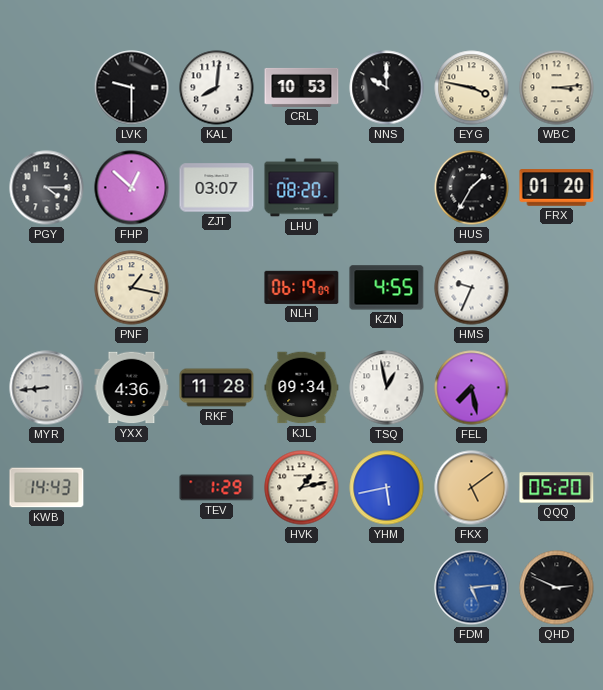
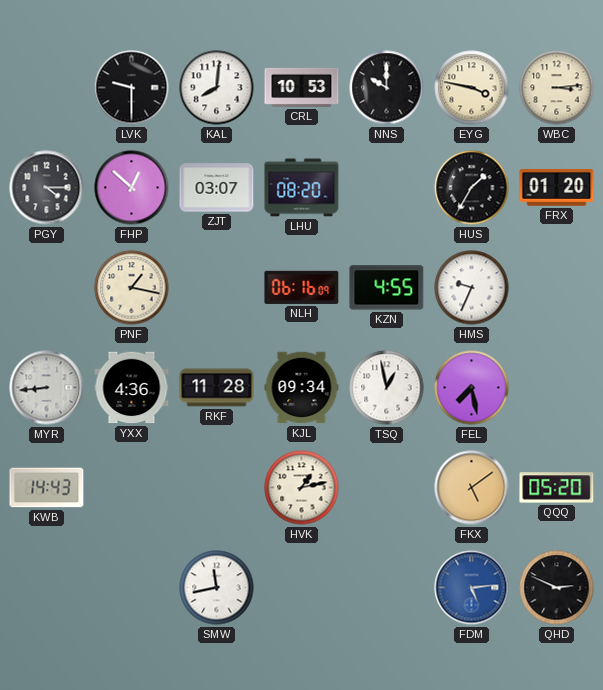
NLH: 06:19 -> 06:16 (302, 287)
TEV: 1:29 -> none (217, 488)
YHM: 5:43 -> none (387, 488)
SMW: none -> 11:43 (217, 588)
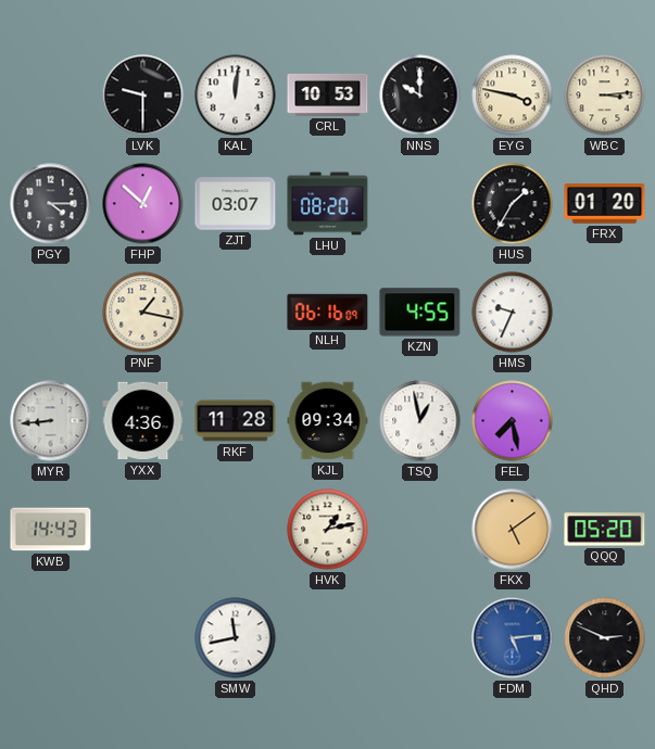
KAL: 8:01 -> 12:01 (236, 96)
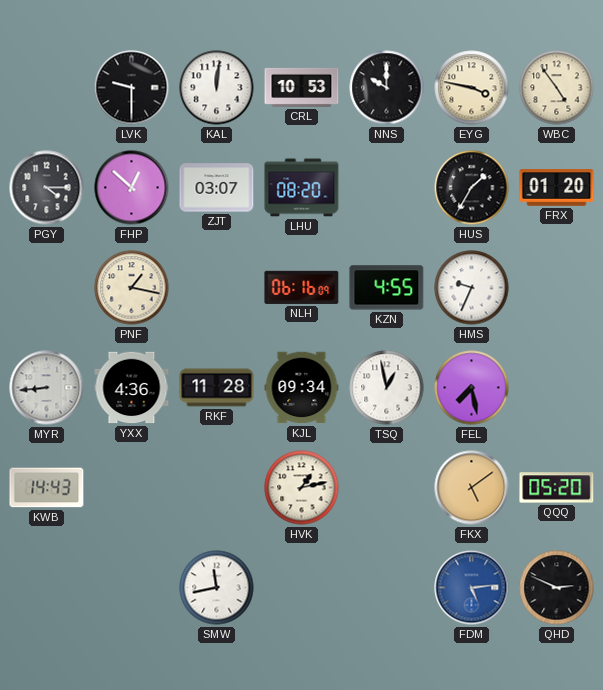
WBC: 3:14 -> 4:54 (557, 88)
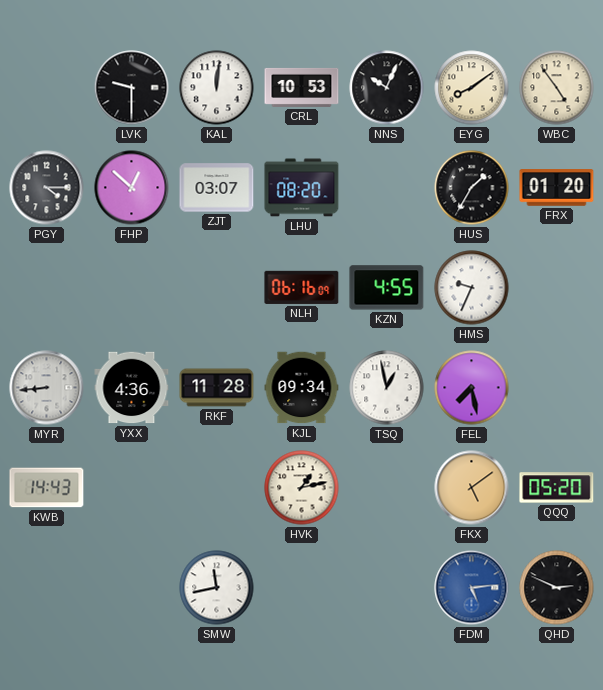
NNS: 10:00 -> 10:04 (387, 88)
EYG: 3:47 -> 8:09 (472, 88)
PNF: 1:17 -> none (132, 288)
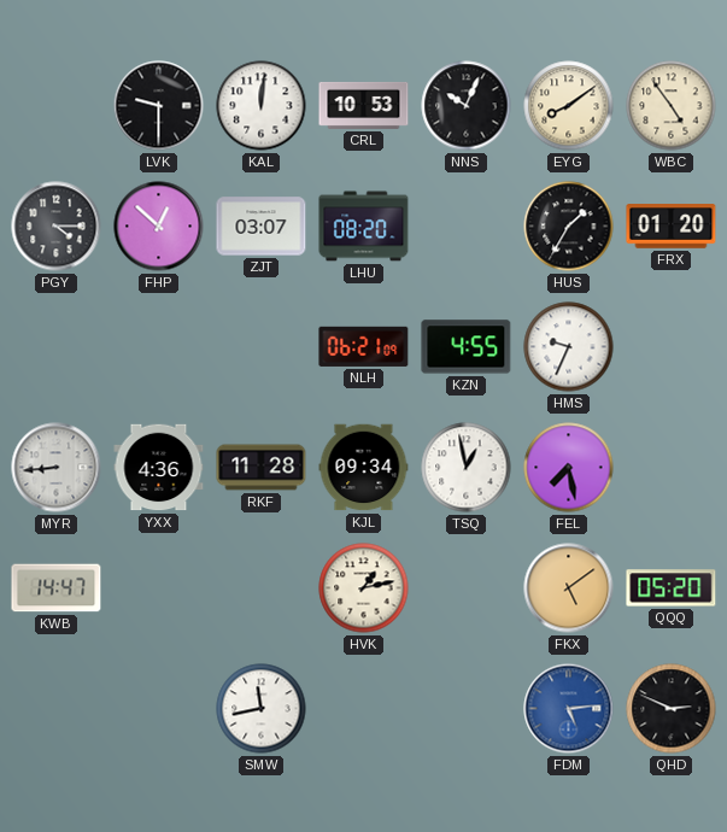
NLH: 06:16 -> 06:21 (364, 346)
KWB: 14:43 -> 14:47 (57, 588)
